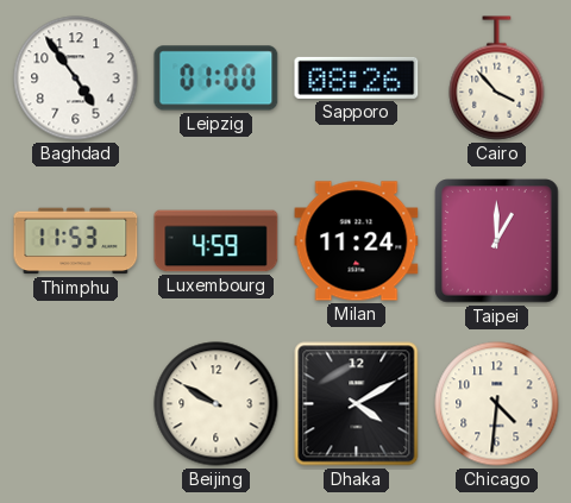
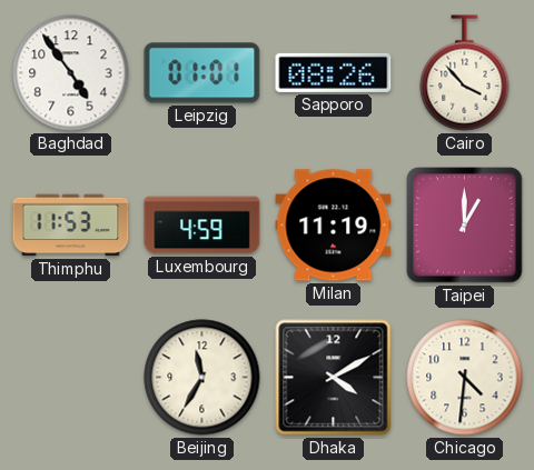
Leipzig: 01:00 -> 01:01 (202, 73)
Milan: 11:24 -> 11:19 (334, 226)
Beijing: 9:50 -> 11:35 (202, 378)
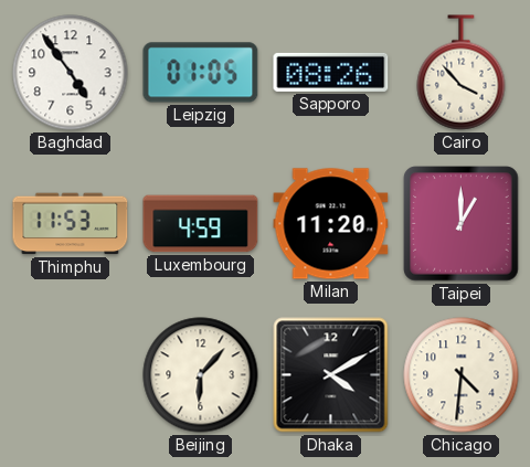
Leipzig: 01:01 -> 01:05 (201, 73)
Milan: 11:19 -> 11:20 (331, 224)
Beijing: 11:35 -> 6:07 (201, 375)
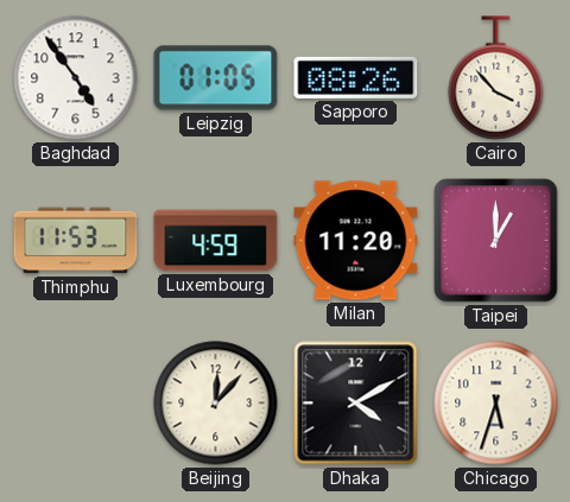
Beijing: 6:07 -> 12:07 (216, 403)
Chicago: 4:31 -> 5:33 (496, 403)
